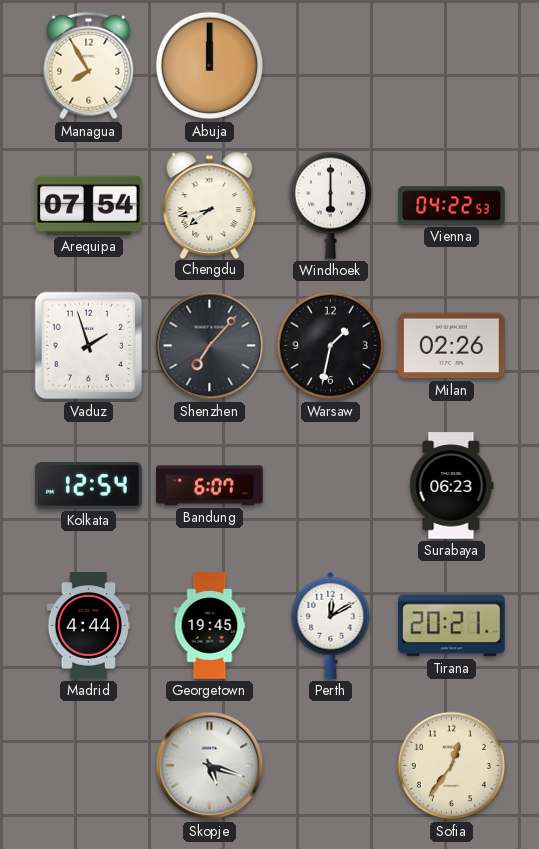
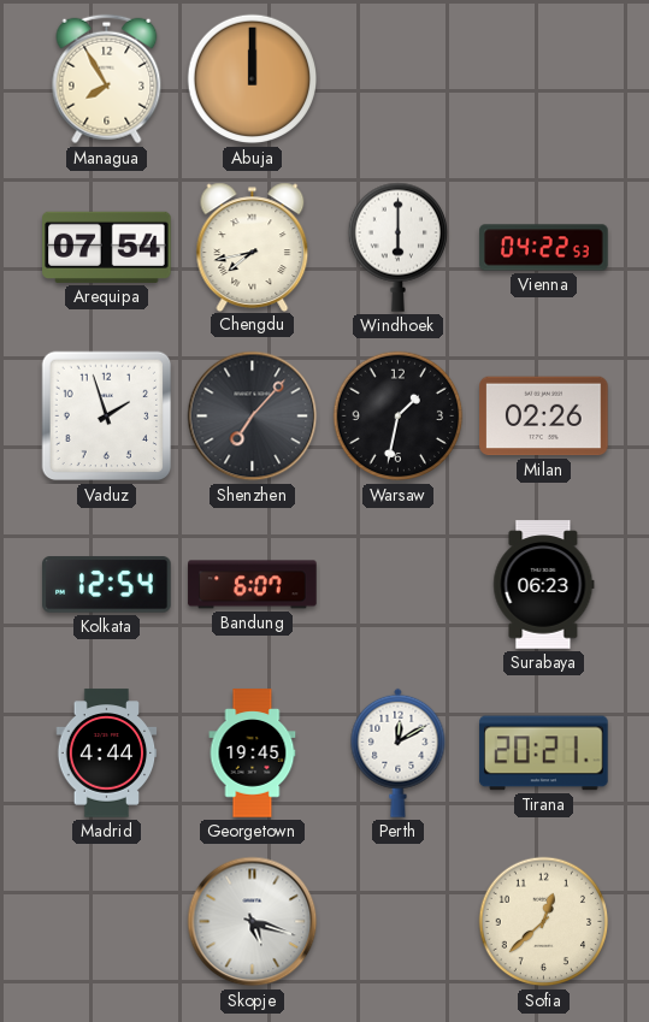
Sofia: 12:36 -> 12:38 (544, 922)
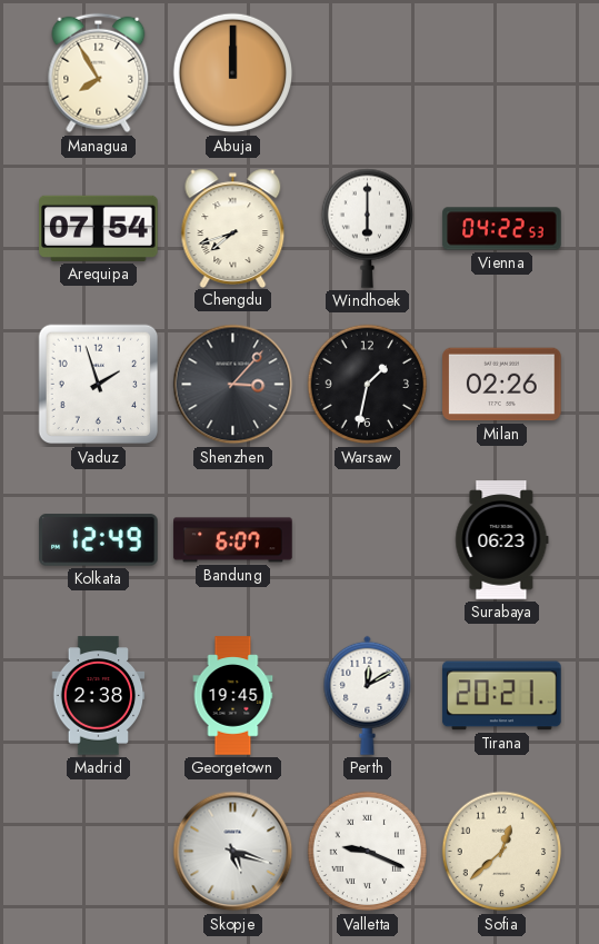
Chengdu: 7:43 -> 7:42 (233, 228)
Shenzhen: 7:07 -> 3:07 (233, 385)
Kolkata: 12:54 -> 12:49 (99, 540)
Madrid: 4:44 -> 2:38 (99, 696)
Valletta: none -> 9:19 (368, 852)
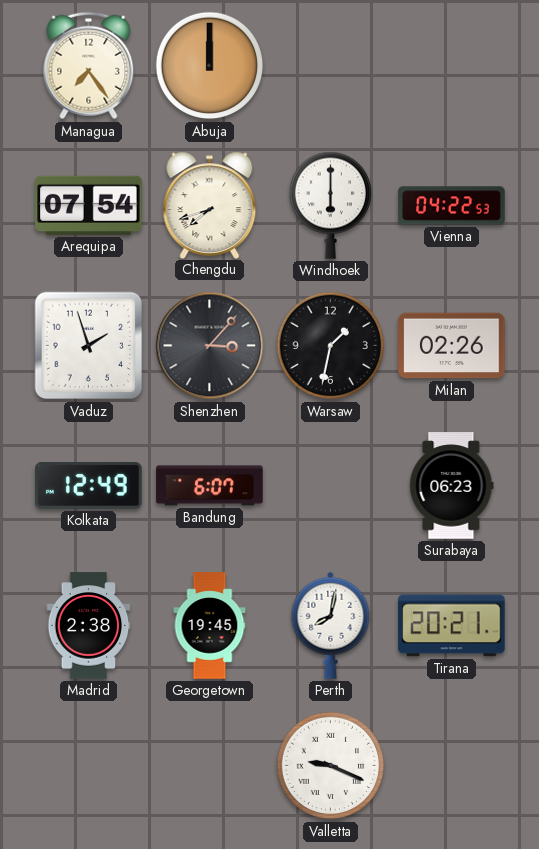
Managua: 7:55 -> 7:24 (89, 66)
Perth: 12:10 -> 8:02 (331, 625)
Skopje: 5:18 -> none (233, 852)
Sofia: 12:38 -> none (502, 852)
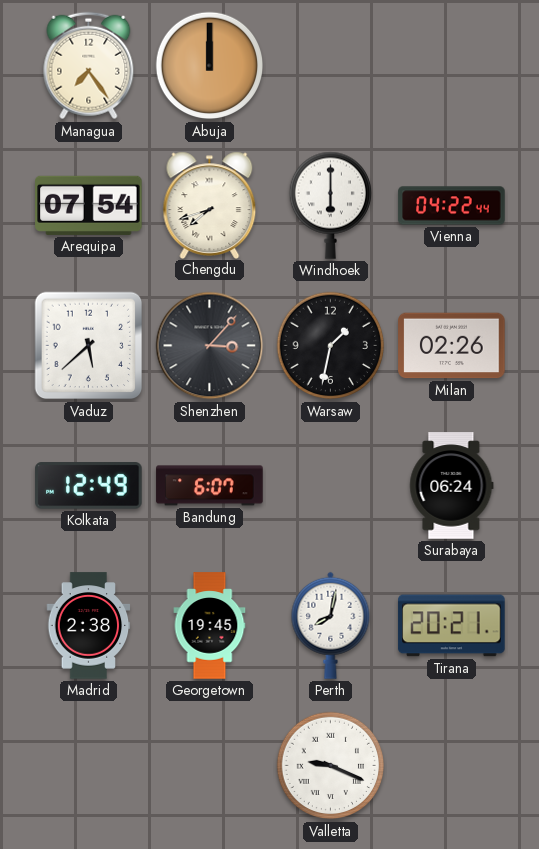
Vienna: 04:22:53 -> 04:22:44 (452, 206)
Vaduz: 1:57 -> 5:38 (89, 346)
Surabaya: 06:23 -> 06:24 (452, 486)
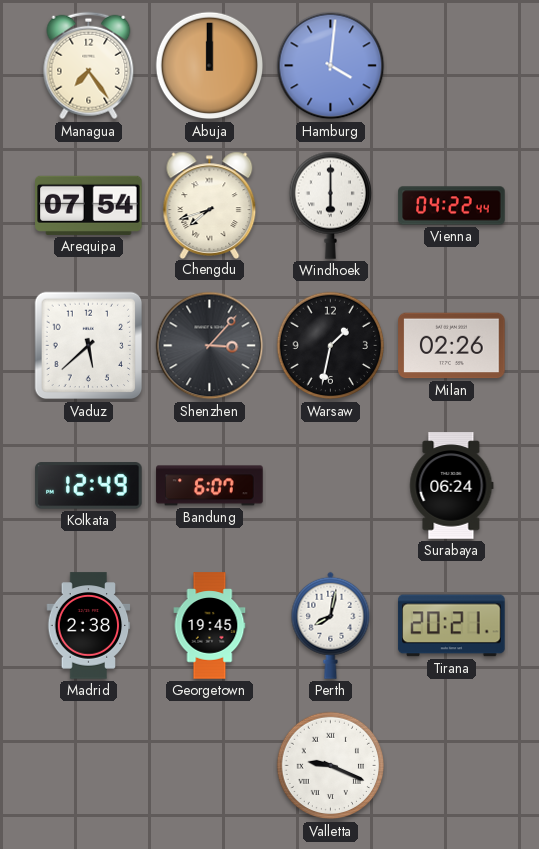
Hamburg: none -> 4:01 (331, 66)
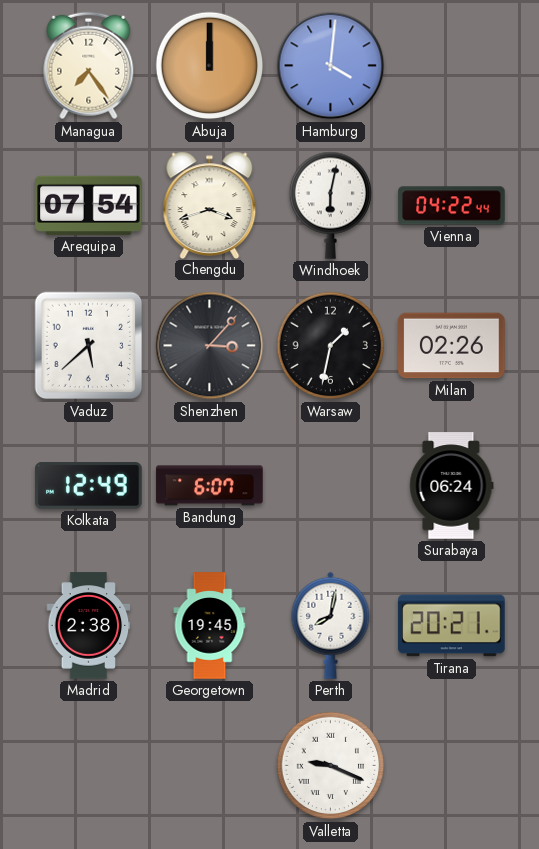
Chengdu: 7:42 -> 3:42 (210, 205)
Windhoek: 6:00 -> 6:02 (330, 205)
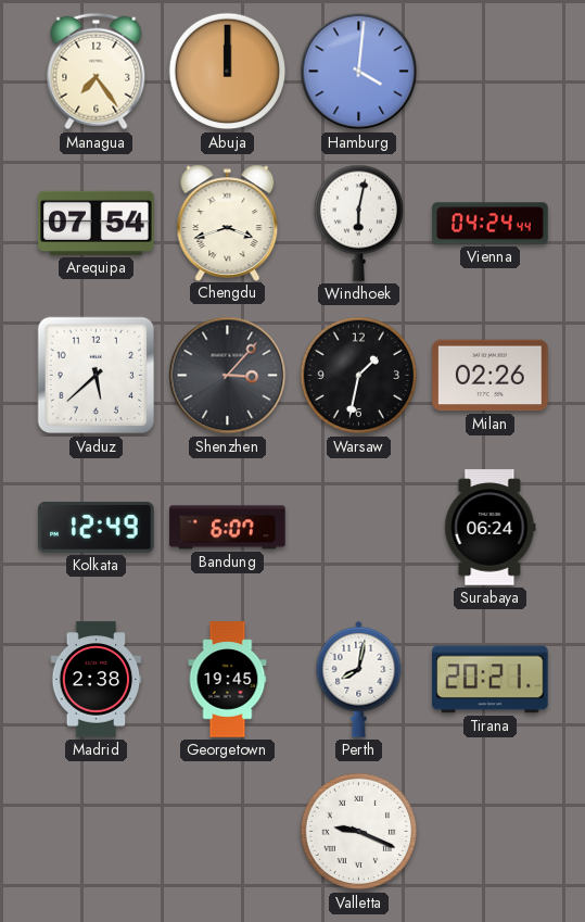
Vienna: 04:22 -> 04:24 (491, 224)
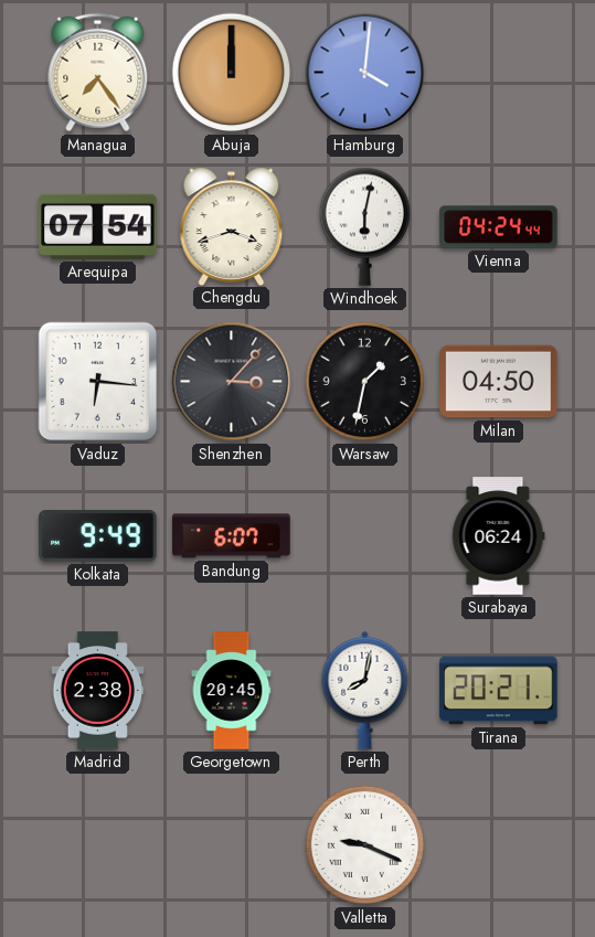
Vaduz: 5:38 -> 6:16 (98, 382)
Milan: 02:26 -> 04:50 (499, 382)
Kolkata: 12:49 -> 9:49 (98, 536)
Georgetown: 19:45 -> 20:45 (232, 691)
